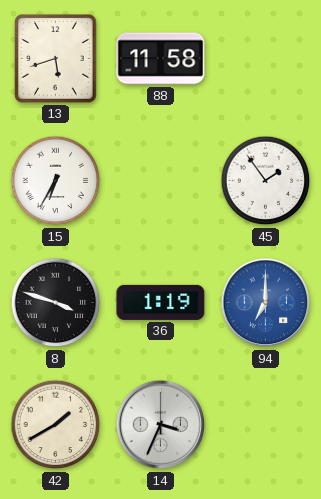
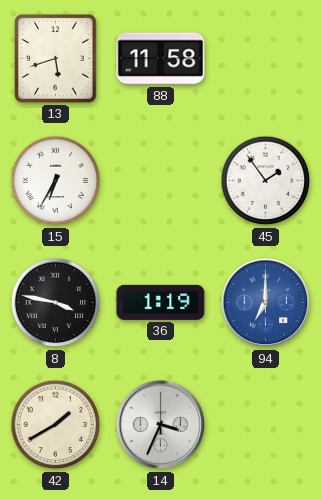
8: 3:48 -> 3:47 (56, 303)
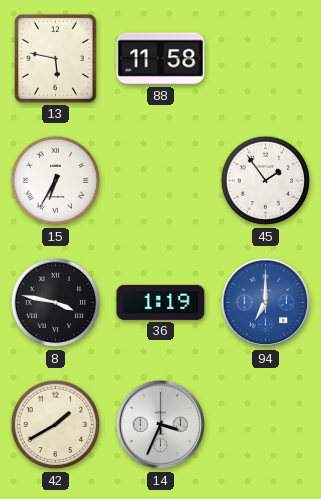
13: 5:42 -> 5:47 (56, 59)
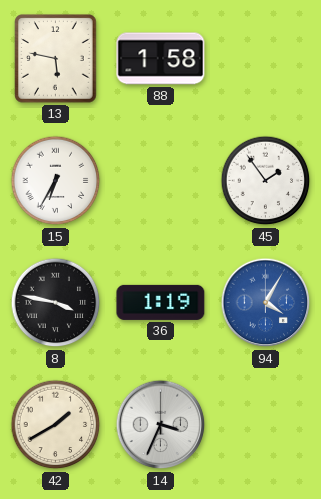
88: 11:58 -> 1:58 (161, 59)
94: 7:00 -> 4:05 (266, 303)
